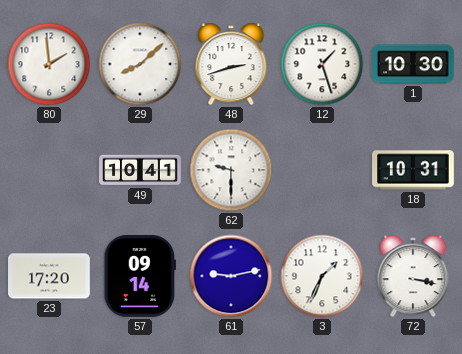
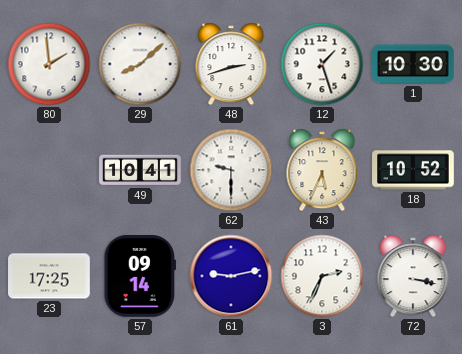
43: none -> 5:34 (322, 170)
18: 10:31 -> 10:52 (413, 170)
23: 17:20 -> 17:25 (49, 276)
3: 1:34 -> 2:34 (322, 276)
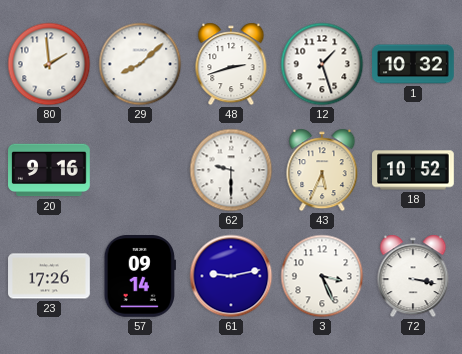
1: 10:30 -> 10:32 (413, 64)
20: none -> 9:16 (49, 170)
49: 10:41 -> none (140, 170)
23: 17:25 -> 17:26 (49, 276)
3: 2:34 -> 3:26 (322, 276)
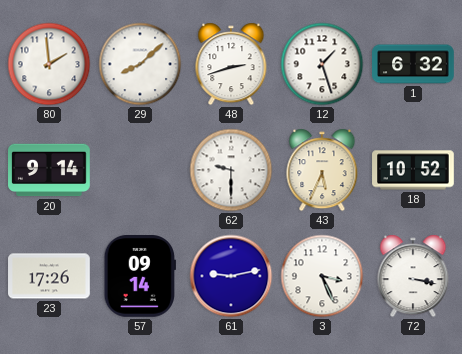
1: 10:32 -> 6:32 (413, 64)
20: 9:16 -> 9:14 (49, 170)
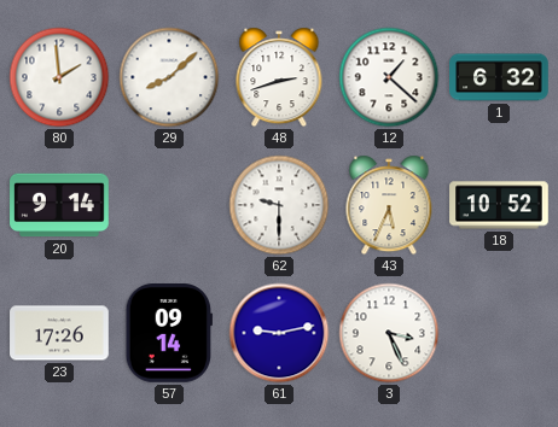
12: 1:27 -> 1:22 (389, 77)
72: 3:17 -> none (413, 276)
